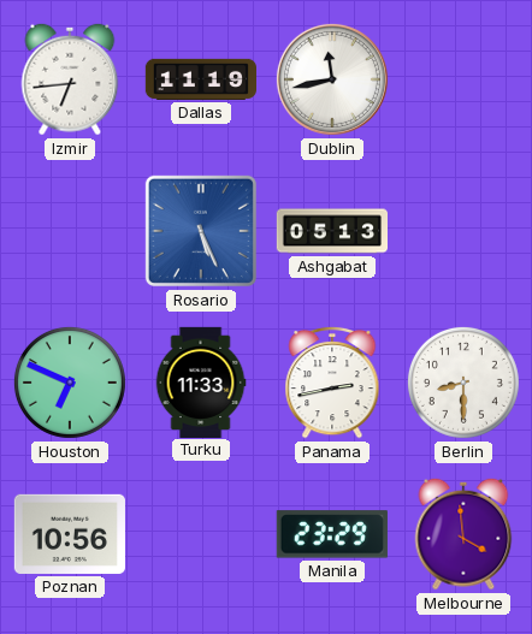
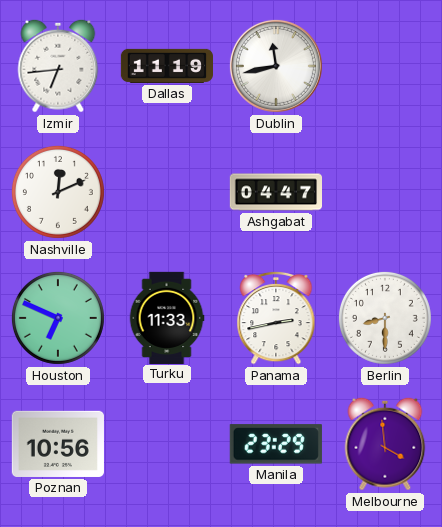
Nashville: none -> 12:11 (58, 192)
Rosario: 5:26 -> none (201, 231)
Ashgabat: 05:13 -> 04:47 (275, 192)
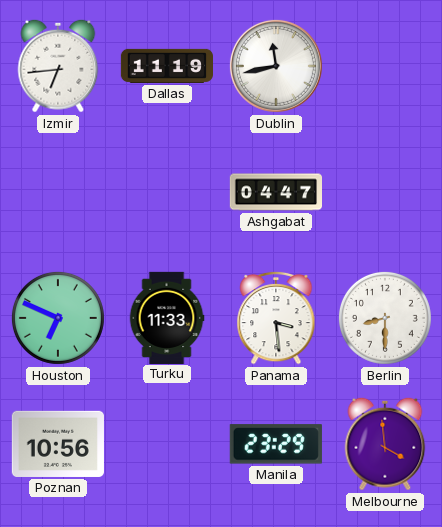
Nashville: 12:11 -> none (58, 192)
Panama: 2:43 -> 3:29 (276, 318)
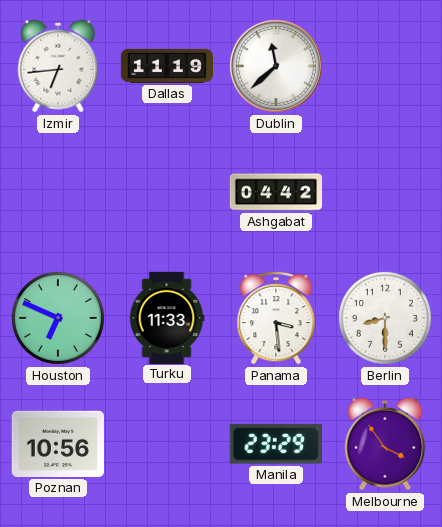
Dublin: 11:43 -> 11:38 (276, 66)
Ashgabat: 04:47 -> 04:42 (275, 192)
Melbourne: 3:59 -> 3:54 (385, 444)
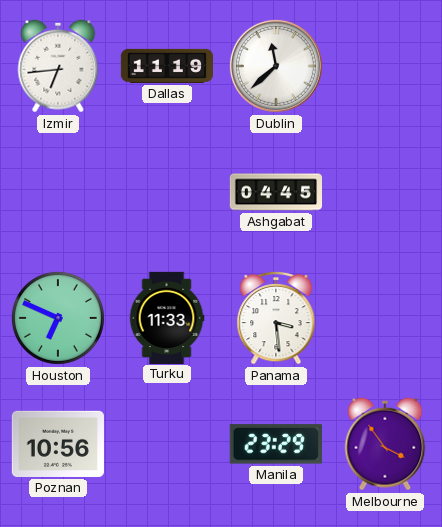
Ashgabat: 04:42 -> 04:45 (275, 192)
Berlin: 8:30 -> none (385, 318)
